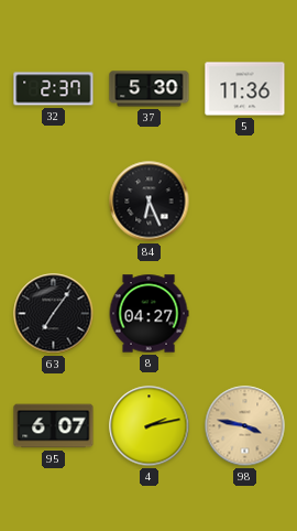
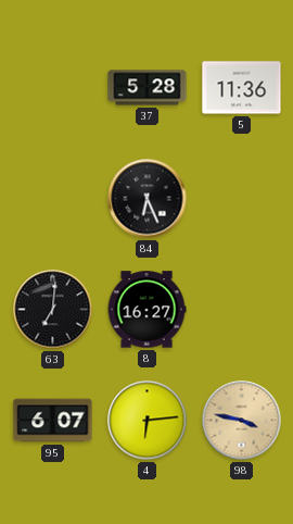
32: 2:37 -> none (54, 89)
37: 5:30 -> 5:28 (148, 88)
63: 7:06 -> 7:01 (53, 310)
8: 04:27 -> 16:27 (146, 310)
4: 2:13 -> 6:14 (148, 421)
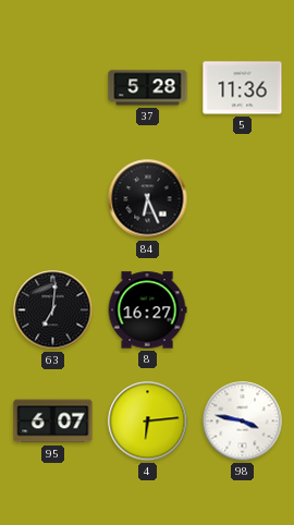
98 dial: champagne -> white (243, 422)
